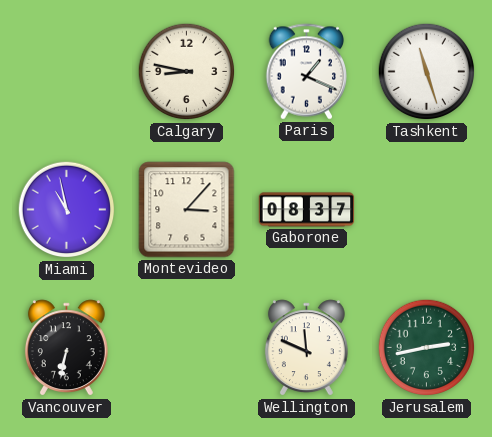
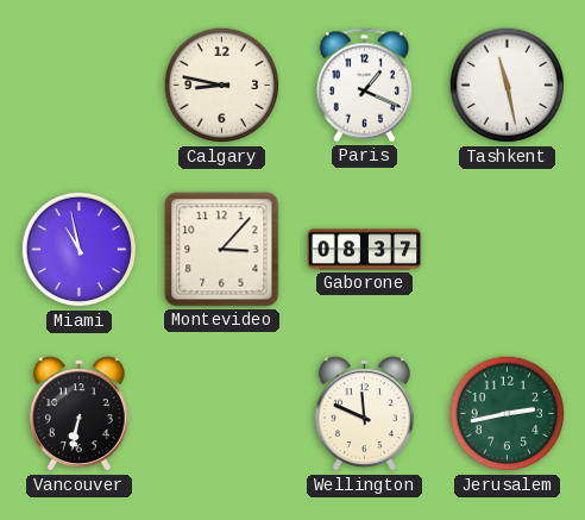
Tashkent: 11:27 -> 11:28 (508, 86)
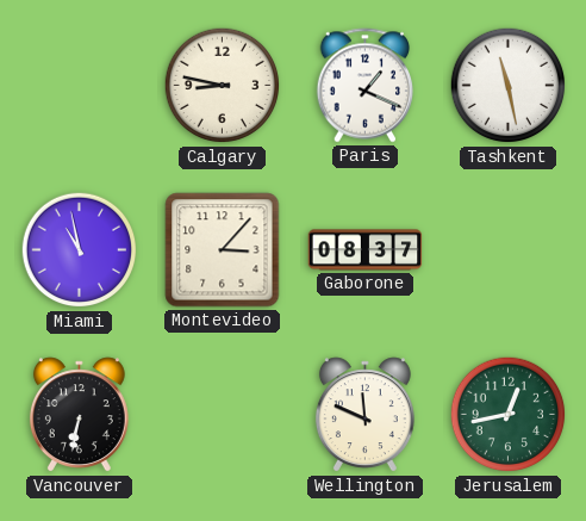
Jerusalem: 2:43 -> 12:43 (509, 415)
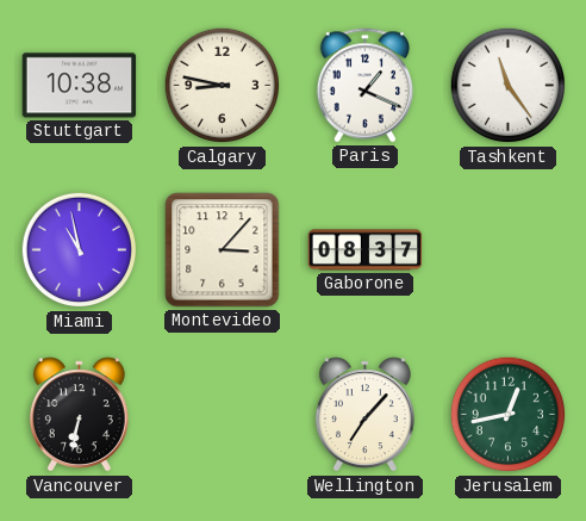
Stuttgart: none -> 10:38 (80, 86)
Tashkent: 11:28 -> 11:24 (509, 86)
Wellington: 11:49 -> 7:07 (364, 415)
